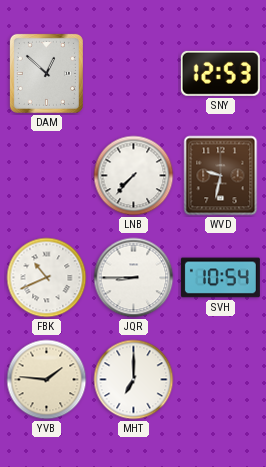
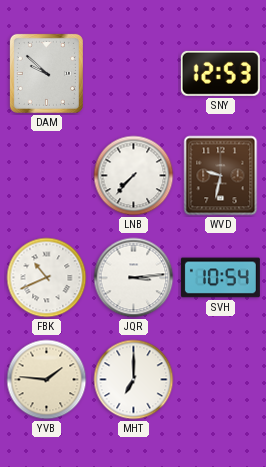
DAM: 12:52 -> 9:52 (46, 73)
JQR: 8:45 -> 3:14 (134, 278)
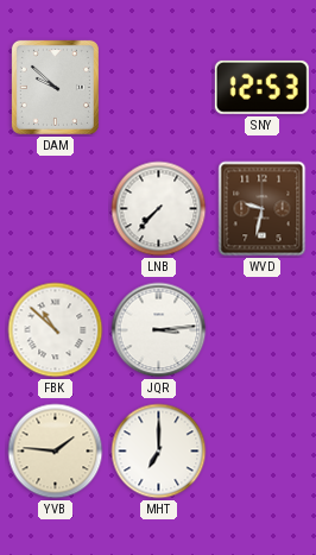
FBK: 10:41 -> 10:52 (56, 330)
SVH: 10:54 -> none (220, 278)
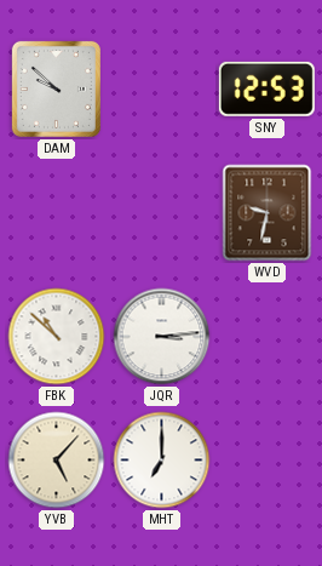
LNB: 7:37 -> none (159, 209)
YVB: 1:46 -> 5:07 (57, 461)
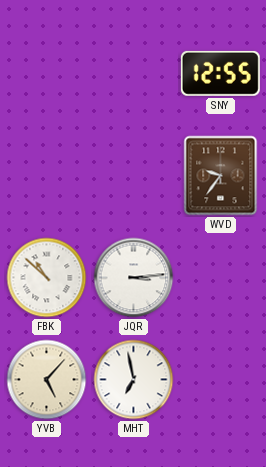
DAM: 9:52 -> none (56, 88)
SNY: 12:53 -> 12:55 (220, 73)
WVD: 9:32 -> 9:36 (221, 176)
MHT: 7:00 -> 6:58 (134, 380)
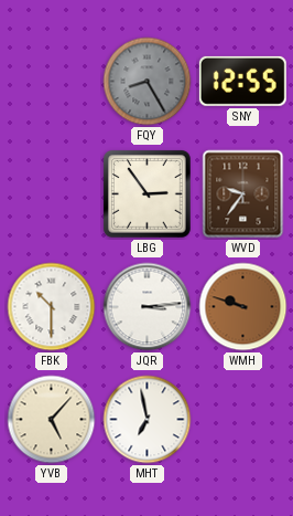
FQY: none -> 8:25 (148, 82)
LBG: none -> 2:54 (148, 194)
FBK: 10:52 -> 10:30 (52, 307)
WMH: none -> 9:48 (243, 307)
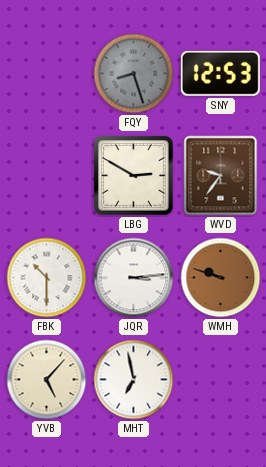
FQY: 8:25 -> 8:27 (134, 74)
SNY: 12:55 -> 12:53 (220, 73)
LBG: 2:54 -> 2:50 (134, 176)
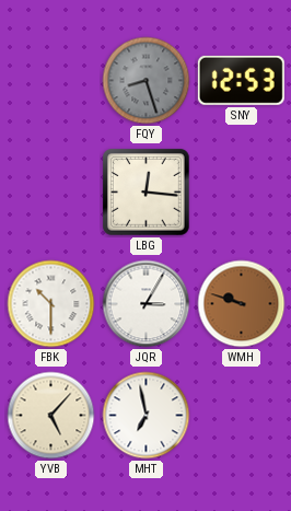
LBG: 2:50 -> 12:16 (147, 193)
WVD: 9:36 -> none (221, 176)
JQR: 3:14 -> 3:05 (147, 304)
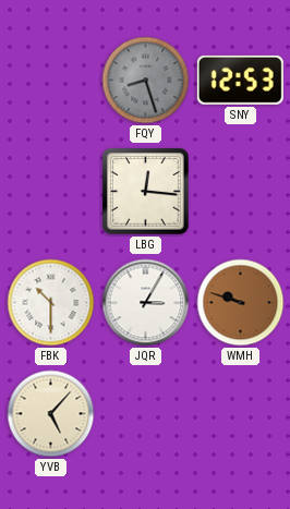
MHT: 6:58 -> none (147, 416)
